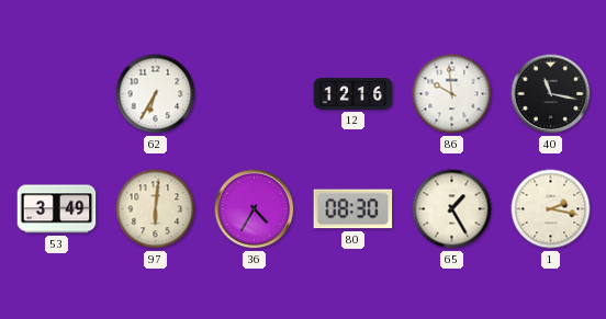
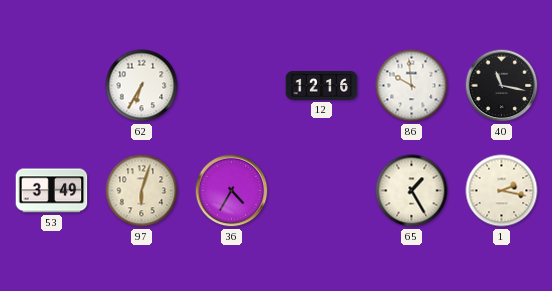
97: 6:01 -> 6:03 (142, 191)
80: 08:30 -> none (353, 209)
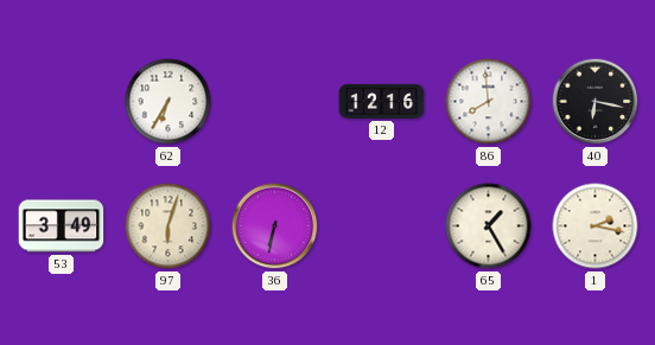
86: 9:59 -> 7:59 (489, 102)
40: 11:17 -> 6:17 (596, 102)
36: 4:35 -> 6:32 (275, 226)
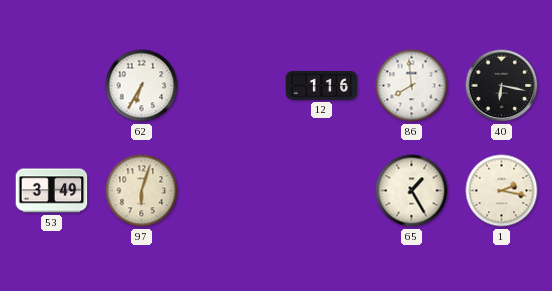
12: 12:16 -> 1:16 (322, 86)
36: 6:32 -> none (275, 226)
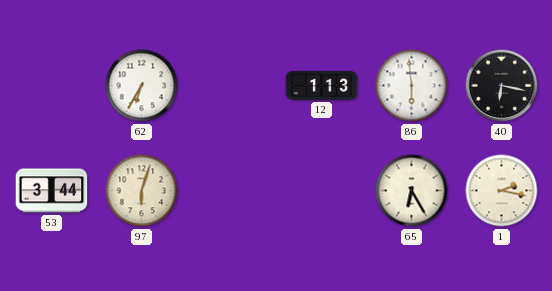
12: 1:16 -> 1:13 (322, 86)
86: 7:59 -> 5:59 (412, 86)
53: 3:49 -> 3:44 (52, 191)
65: 1:25 -> 6:25 (412, 191)
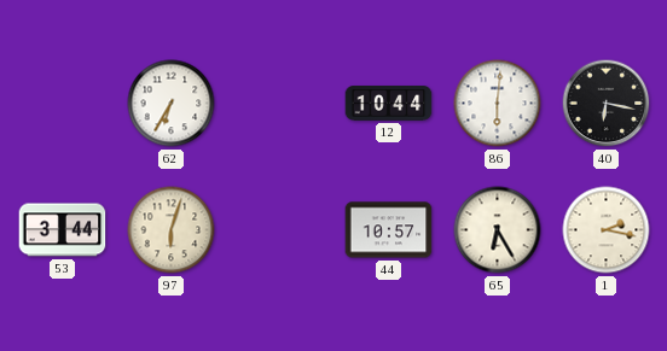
12: 1:13 -> 10:44 (389, 104)
86: 5:59 -> 6:01 (498, 104)
44: none -> 10:57 (389, 230)
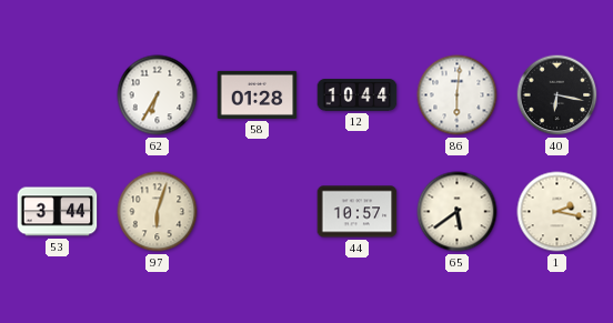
58: none -> 01:28 (258, 94)
65: 6:25 -> 5:39 (458, 212)
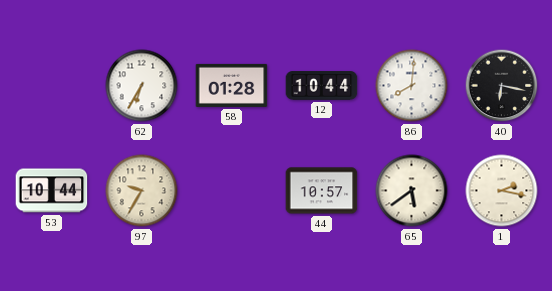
86: 6:01 -> 8:01 (412, 86)
53: 3:44 -> 10:44 (52, 191)
97: 6:03 -> 9:35 (142, 191)
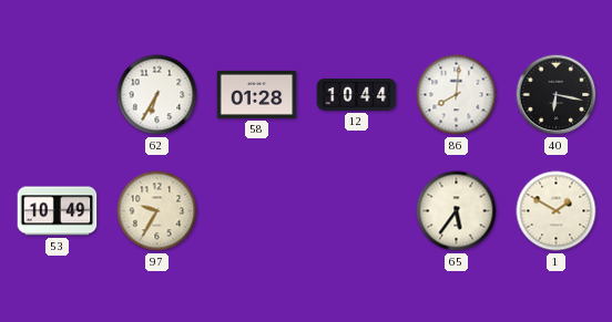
53: 10:44 -> 10:49 (58, 211)
44: 10:57 -> none (322, 191)
65: 5:39 -> 5:36 (457, 211)
1: 2:17 -> 1:50 (557, 211)
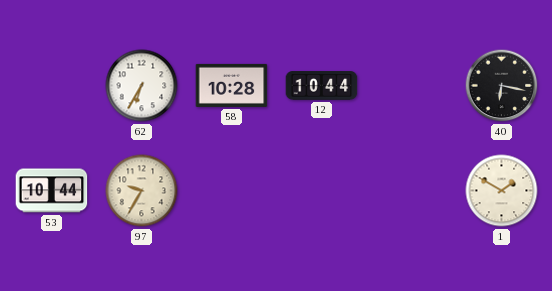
58: 01:28 -> 10:28 (232, 85)
86: 8:01 -> none (457, 95)
53: 10:49 -> 10:44 (52, 191)
65: 5:36 -> none (457, 211)
